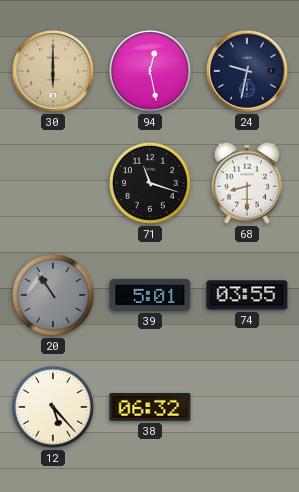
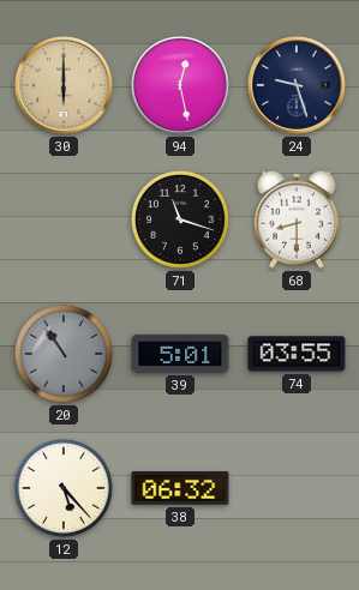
24: 9:32 -> 9:27 (298, 86)
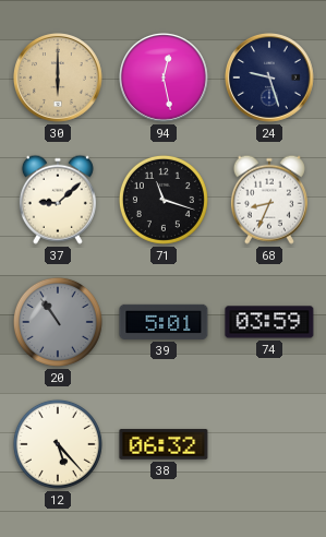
37: none -> 9:08 (58, 200)
68: 8:30 -> 8:34 (269, 200)
74: 03:55 -> 03:59 (269, 322)
